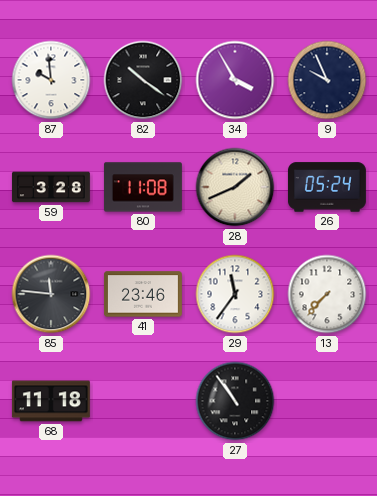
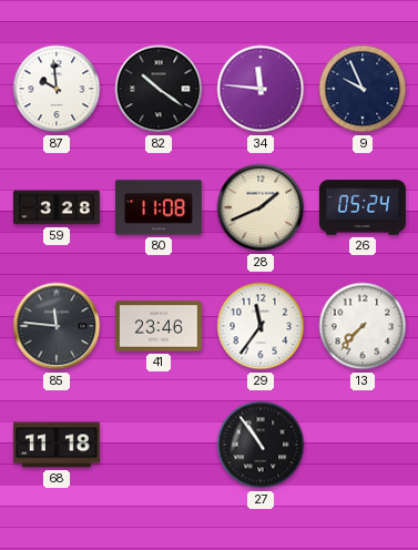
34: 3:55 -> 11:46 (261, 89)
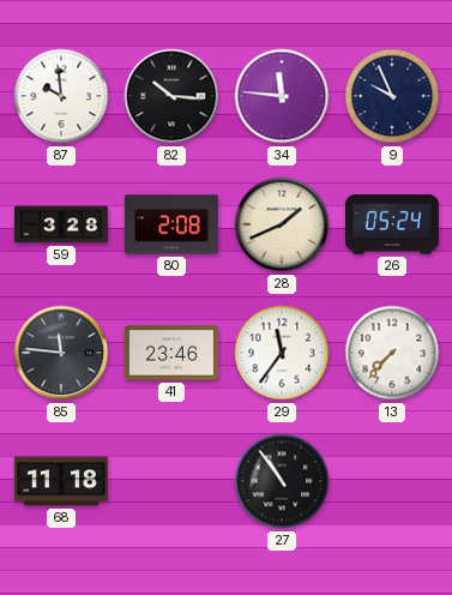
82: 10:21 -> 10:16 (171, 96)
80: 11:08 -> 2:08 (171, 224)
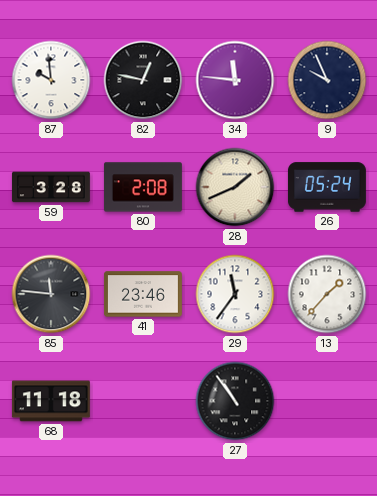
82: 10:16 -> 12:47 (143, 80)
13: 7:37 -> 1:37 (327, 294)
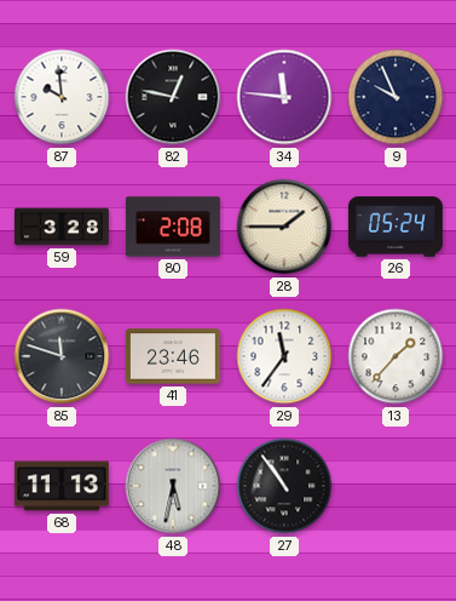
28: 1:41 -> 1:45 (284, 227)
85: 11:46 -> 11:48 (62, 356)
68: 11:18 -> 11:13 (62, 486)
48: none -> 5:32 (173, 486)
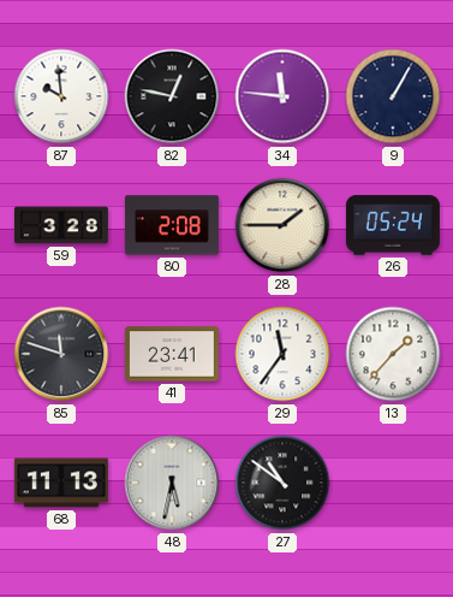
9: 9:56 -> 1:05 (393, 96)
41: 23:46 -> 23:41 (172, 354)
27: 10:54 -> 10:51 (282, 483)
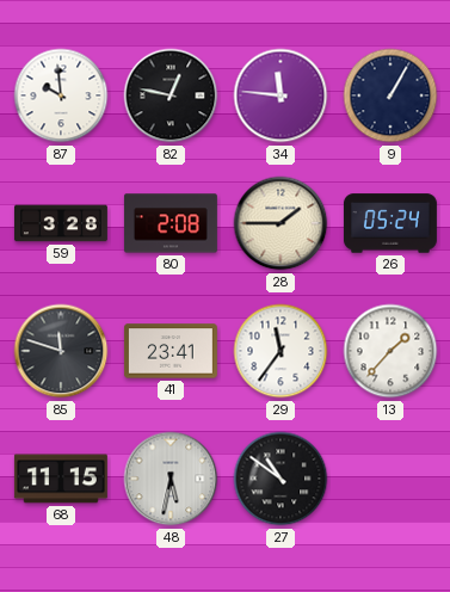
68: 11:13 -> 11:15 (61, 479)
